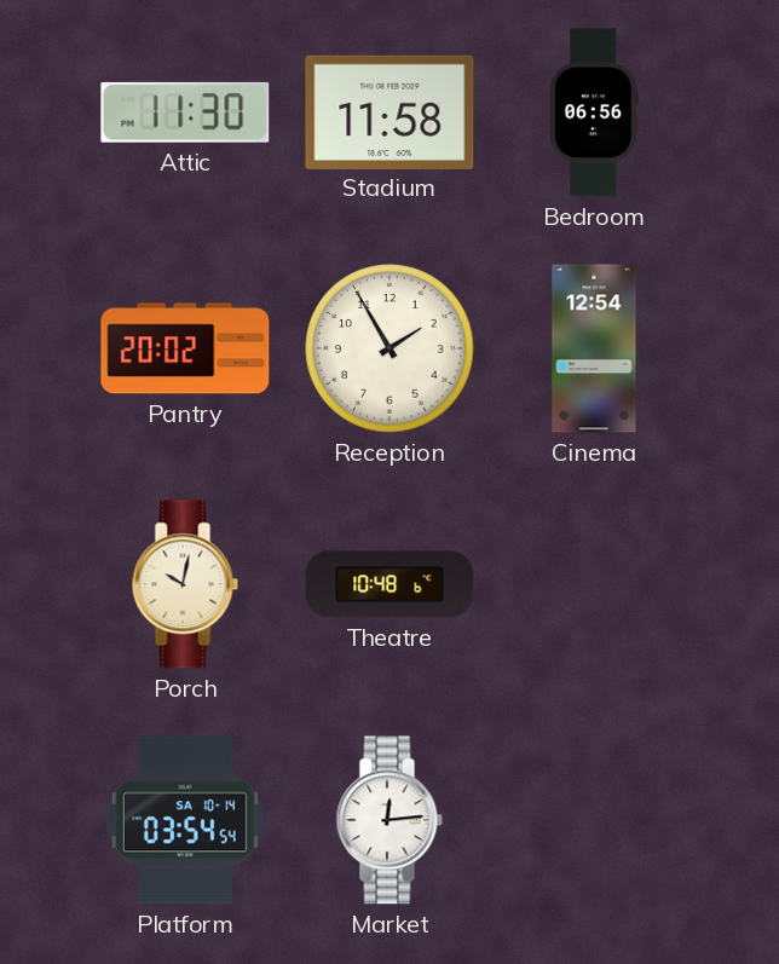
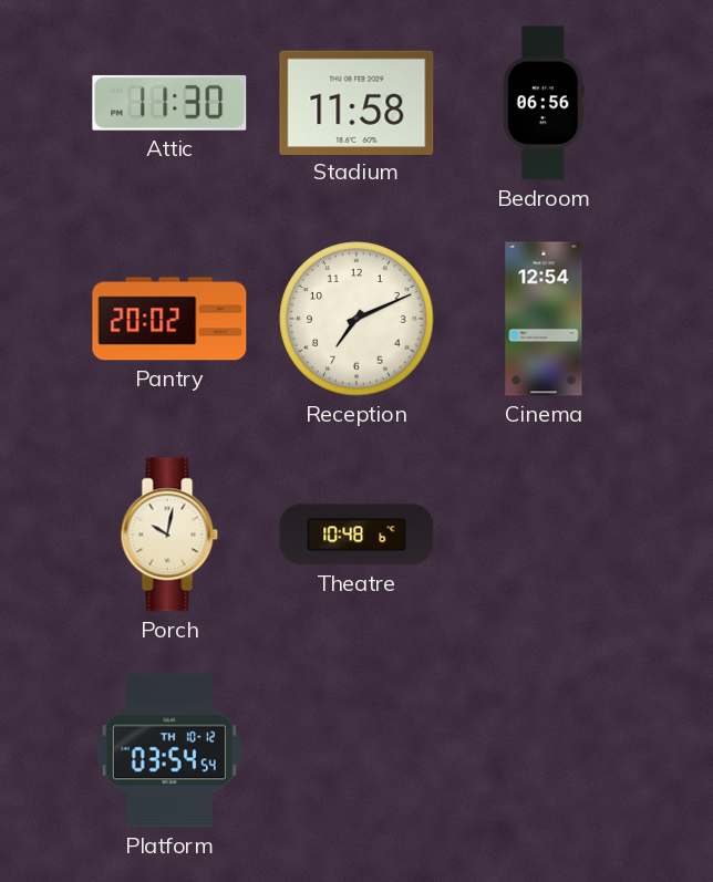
Reception: 1:55 -> 7:11 (356, 319)
Platform date: SA 10-14 -> TH 10-12 (169, 750)
Market: 12:14 -> none (389, 820)
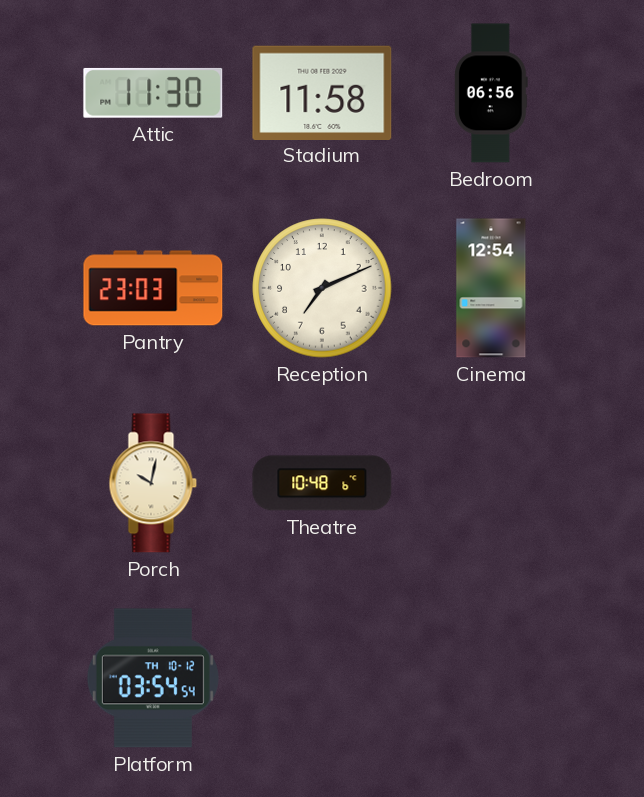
Pantry: 20:02 -> 23:03 (153, 288)
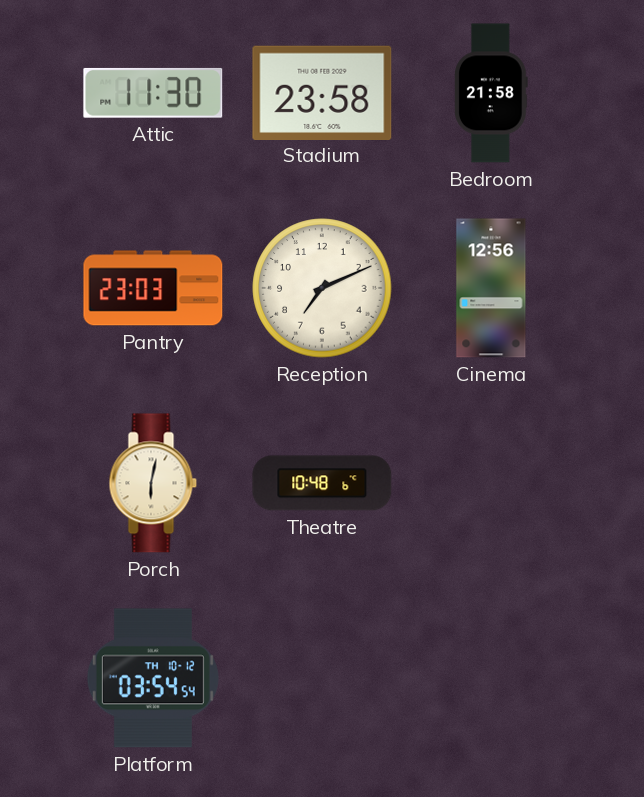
Stadium: 11:58 -> 23:58 (322, 92)
Bedroom: 06:56 -> 21:58 (491, 93)
Cinema: 12:54 -> 12:56 (491, 288)
Porch: 10:02 -> 6:02 (153, 483)
